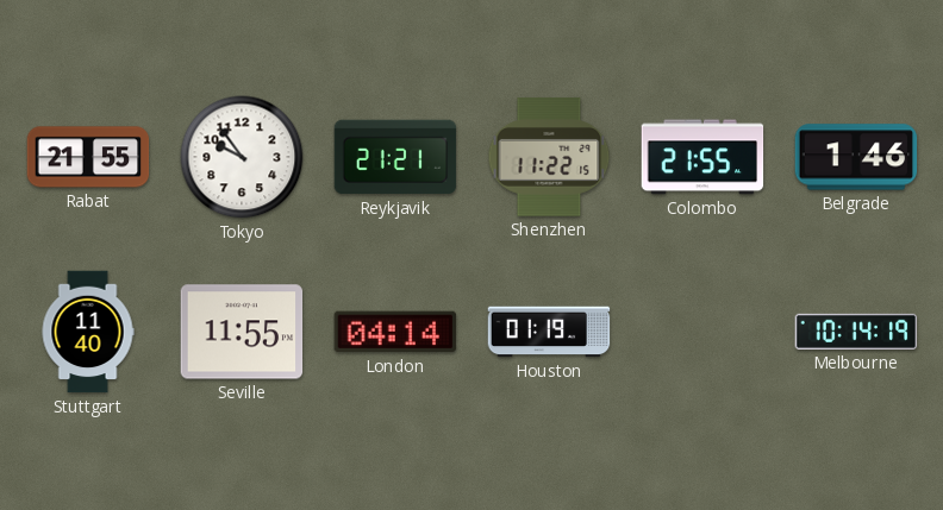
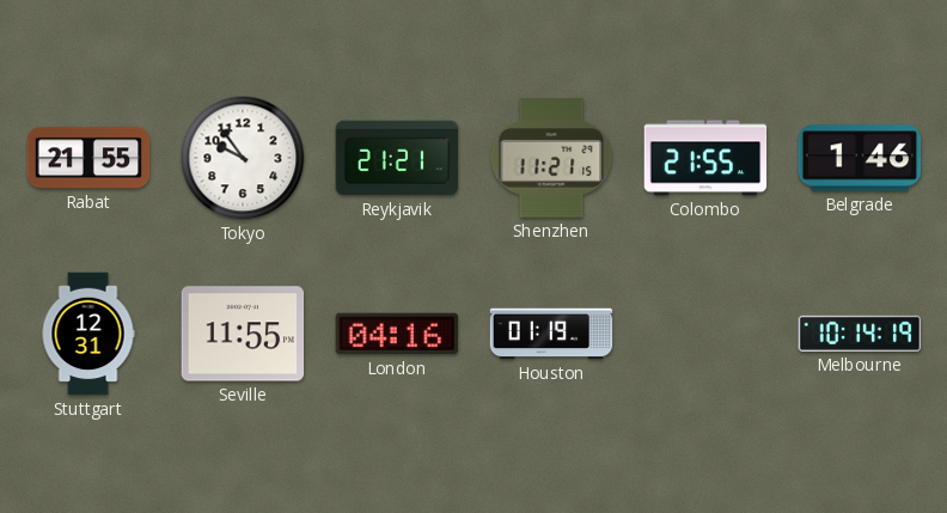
Shenzhen: 11:22 -> 11:21 (551, 158)
Stuttgart: 11:40 -> 12:31 (88, 334)
London: 04:14 -> 04:16 (397, 334)
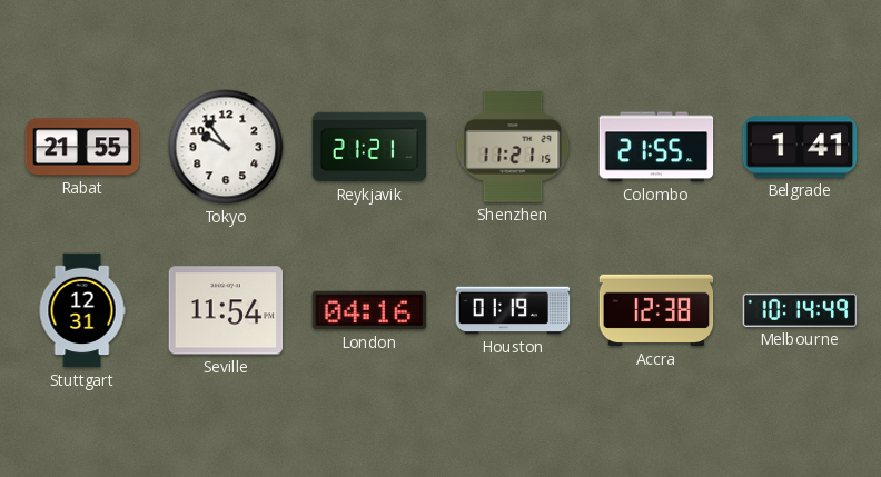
Belgrade: 1:46 -> 1:41 (800, 147)
Seville: 11:55 -> 11:54 (226, 310)
Accra: none -> 12:38 (656, 310)
Melbourne: 10:14:19 -> 10:14:49 (800, 310)
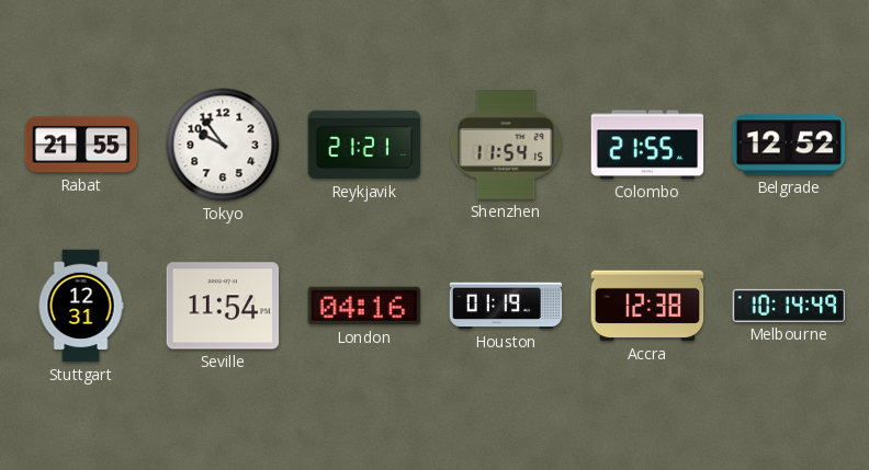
Shenzhen: 11:21 -> 11:54 (506, 145)
Belgrade: 1:41 -> 12:52 (789, 145)
